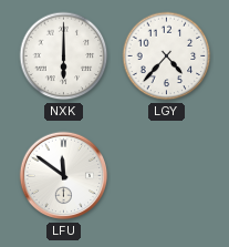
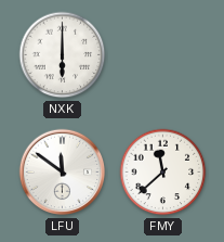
LGY: 4:37 -> none (167, 56)
FMY: none -> 11:38 (163, 173)
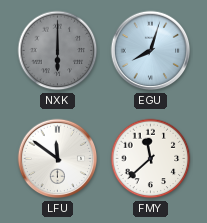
NXK dial: white -> grey (58, 51)
EGU: none -> 8:03 (151, 51)
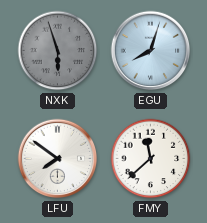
NXK: 6:00 -> 5:57 (58, 51)
LFU: 11:51 -> 7:51 (58, 159)
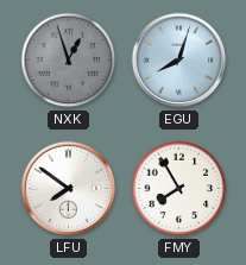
NXK: 5:57 -> 12:57 (69, 61)
FMY: 11:38 -> 7:55 (179, 189)
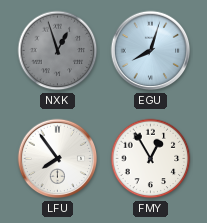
LFU: 7:51 -> 7:54 (58, 159)
FMY: 7:55 -> 12:55 (151, 159)
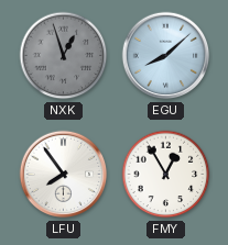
EGU: 8:03 -> 8:08 (166, 56)
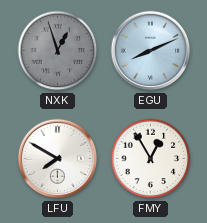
EGU: 8:08 -> 8:11 (151, 51)
LFU: 7:54 -> 7:50 (58, 159)
